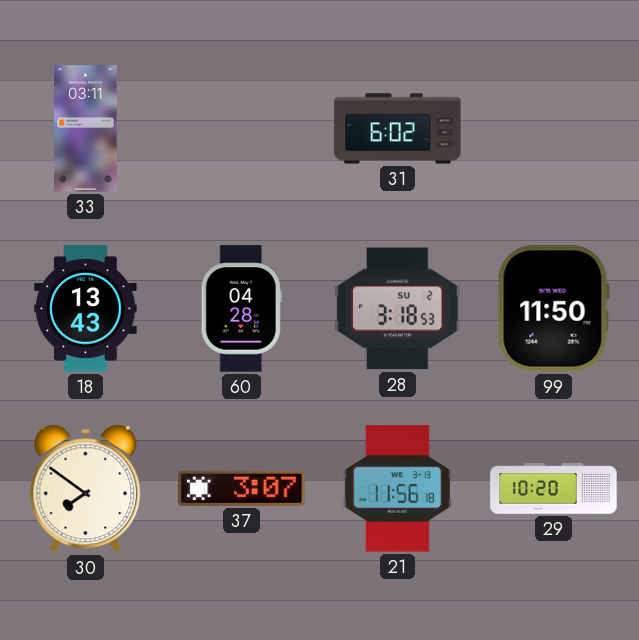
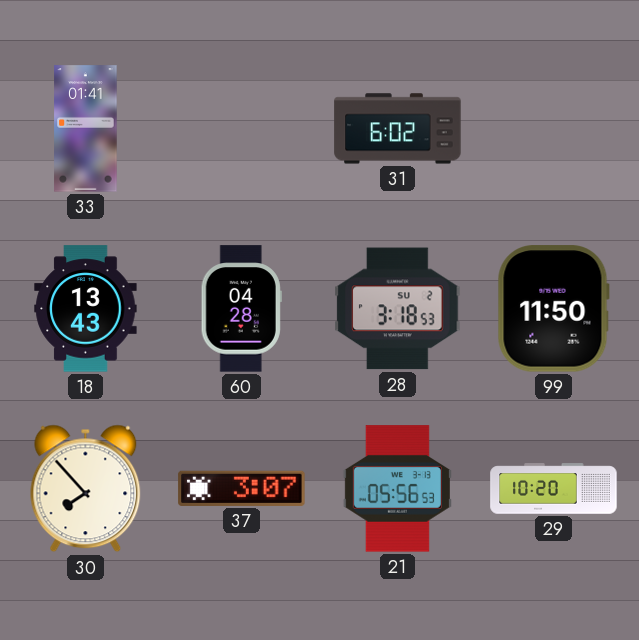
33: 03:11 -> 01:41 (86, 129)
30: 7:51 -> 7:53 (86, 489)
21: 11:56 -> 05:56 (397, 489)
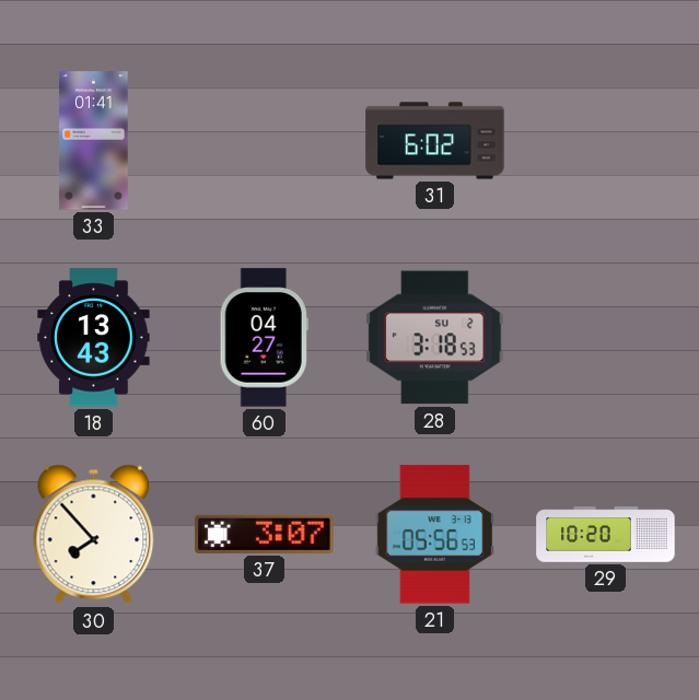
60: 04:28 -> 04:27 (264, 338)
99: 11:50 -> none (553, 309)
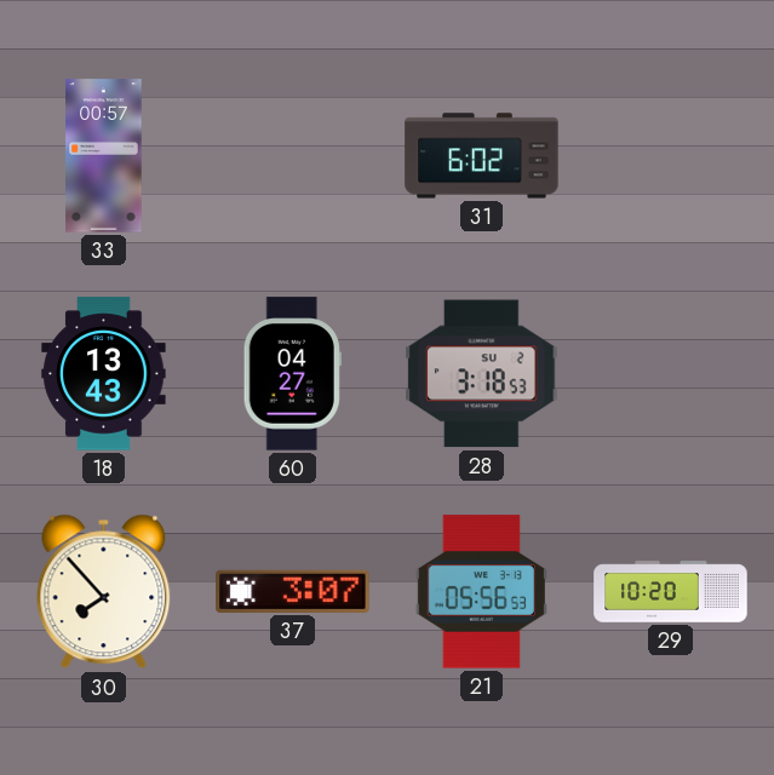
33: 01:41 -> 00:57 (104, 156)
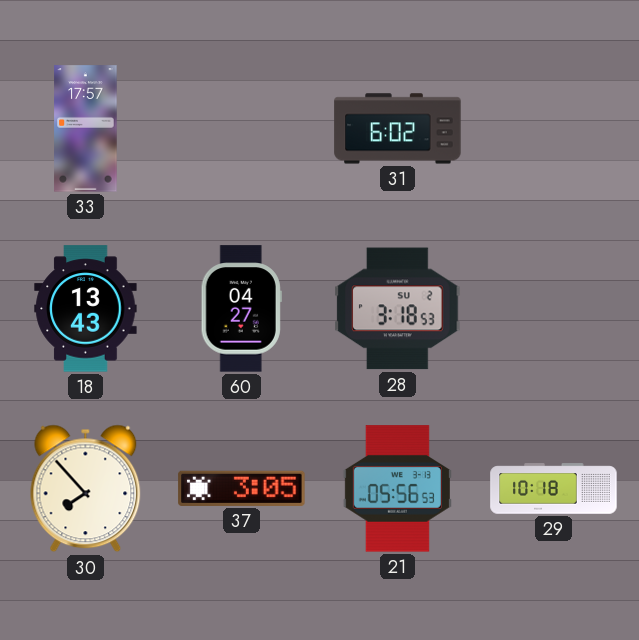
33: 00:57 -> 17:57 (86, 129)
37: 3:07 -> 3:05 (242, 488)
29: 10:20 -> 10:18 (554, 489)
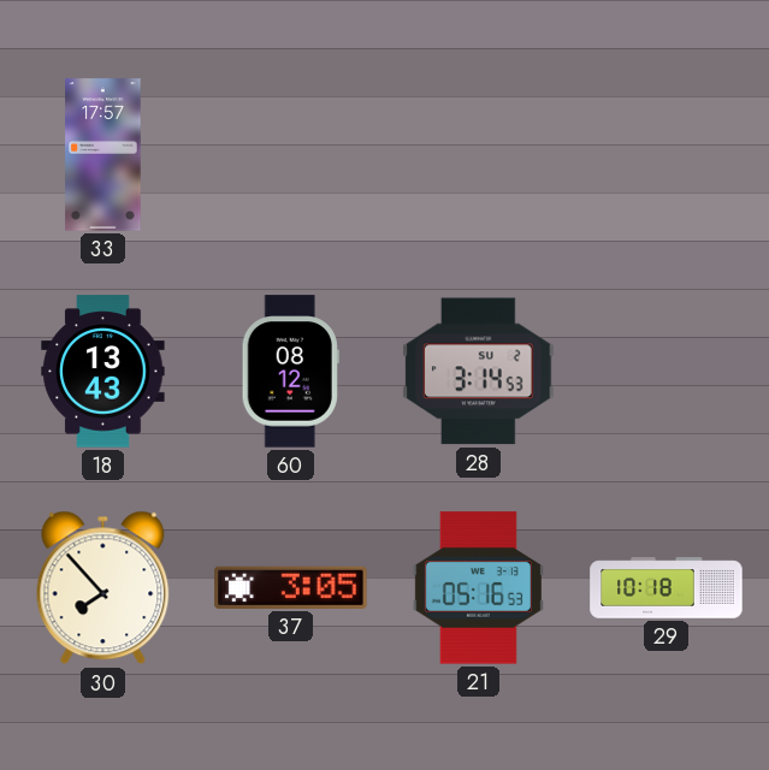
31: 6:02 -> none (398, 129)
60: 04:27 -> 08:12 (290, 372)
28: 3:18 -> 3:14 (479, 372)
21: 05:56 -> 05:16 (478, 588)
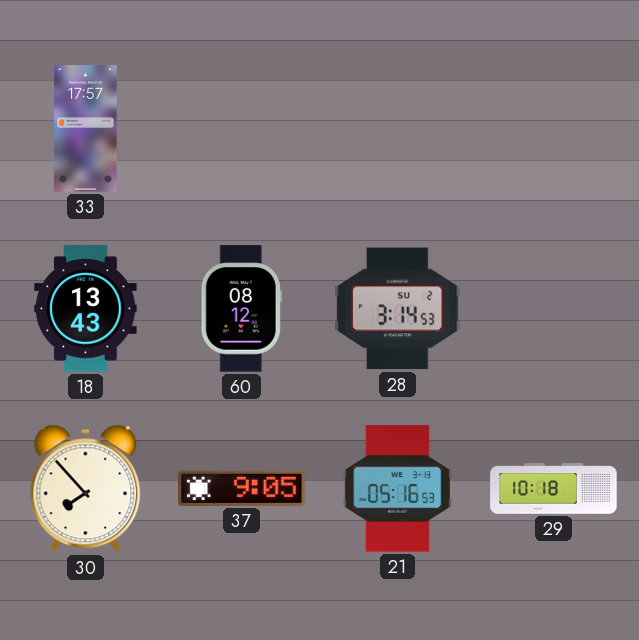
37: 3:05 -> 9:05 (242, 488)
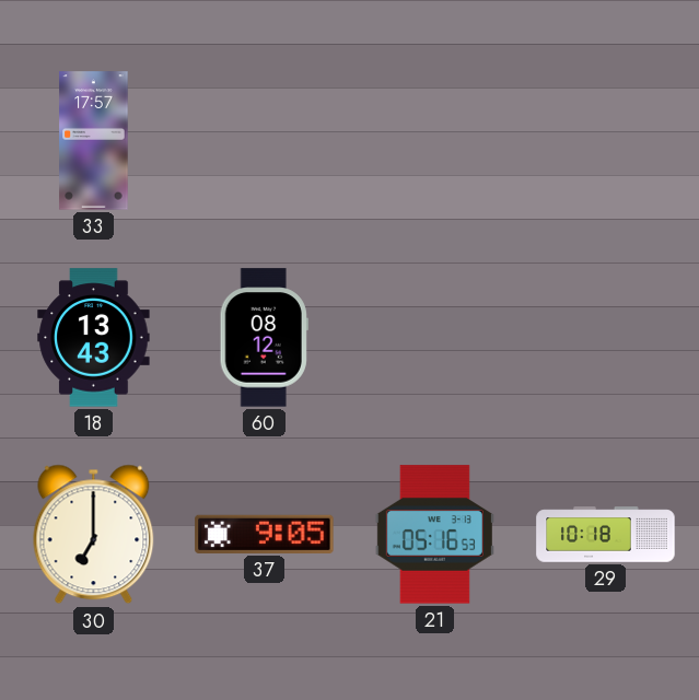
28: 3:14 -> none (398, 309)
30: 7:53 -> 7:00 (94, 535)
